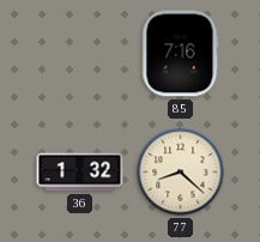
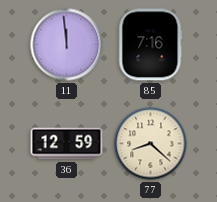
11: none -> 11:59 (67, 45)
36: 1:32 -> 12:59 (67, 144)
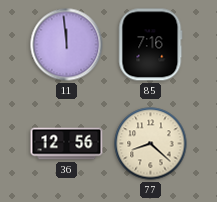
36: 12:59 -> 12:56 (67, 144)
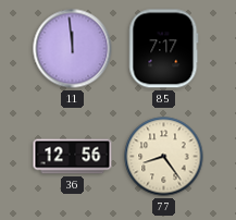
85: 7:16 -> 7:17 (164, 49)
77: 8:22 -> 8:24 (164, 157)
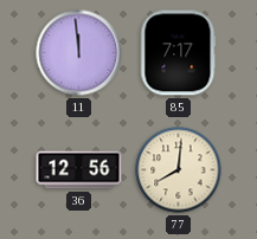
77: 8:24 -> 8:01 (179, 170)
